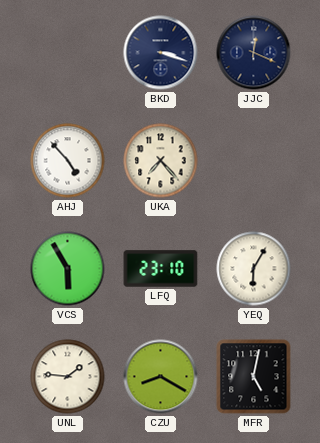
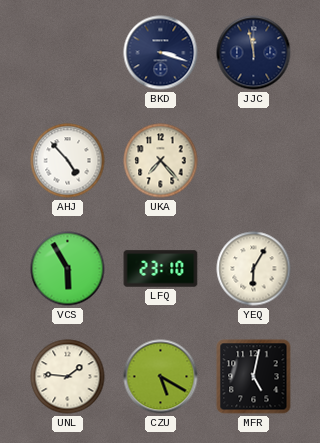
JJC: 12:19 -> 11:58 (254, 53)
CZU: 8:20 -> 5:20 (161, 377)
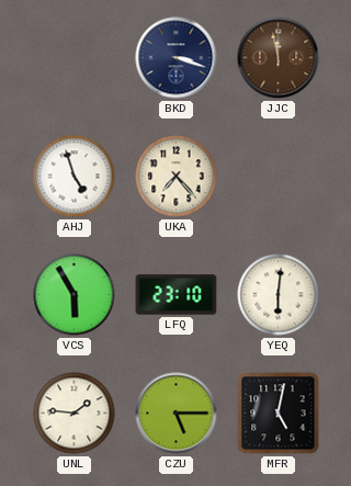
JJC dial: navy -> brown (279, 58)
AHJ: 4:53 -> 4:57 (75, 177)
YEQ: 6:05 -> 6:01 (279, 295)
CZU: 5:20 -> 5:15 (177, 414)
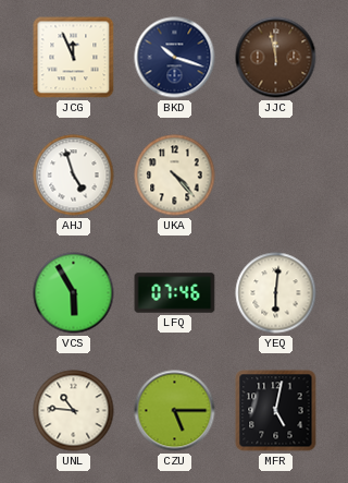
JCG: none -> 11:56 (74, 58)
BKD: 3:18 -> 10:18 (175, 58)
UKA: 7:23 -> 4:23 (175, 176)
LFQ: 23:10 -> 07:46 (175, 293)
UNL: 1:46 -> 10:46 (74, 411)
